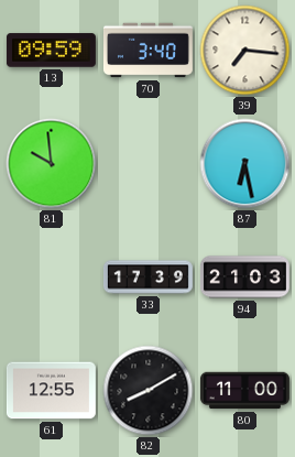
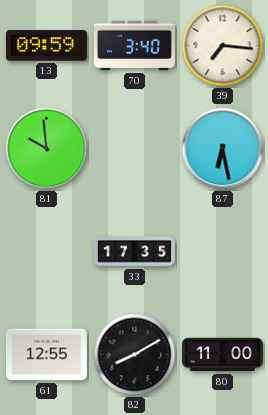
33: 17:39 -> 17:35 (134, 252)
94: 21:03 -> none (244, 278)
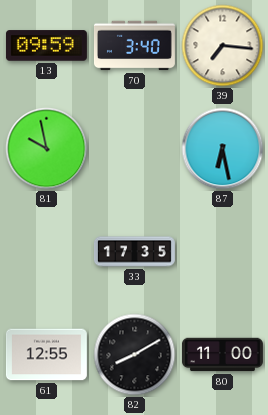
81: 9:59 -> 9:58 (47, 149)
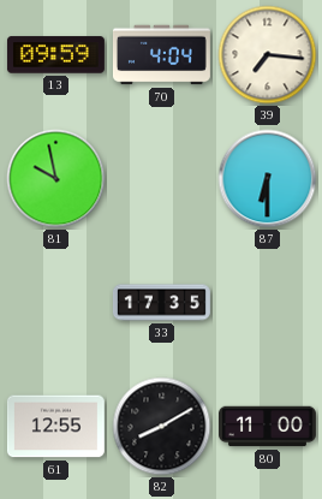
70: 3:40 -> 4:04 (161, 55)
87: 6:28 -> 6:30 (268, 179)
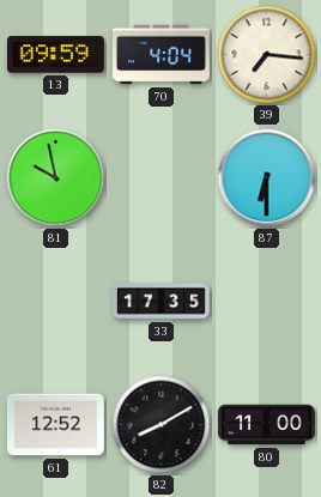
61: 12:55 -> 12:52 (55, 425)
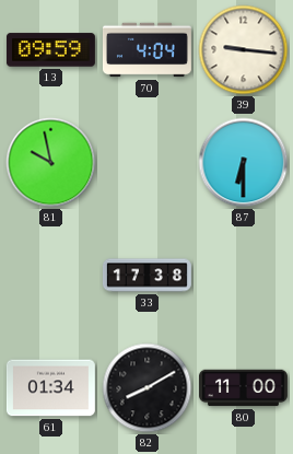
39: 7:16 -> 9:16 (244, 50)
33: 17:35 -> 17:38 (146, 276)
61: 12:52 -> 01:34 (50, 388)
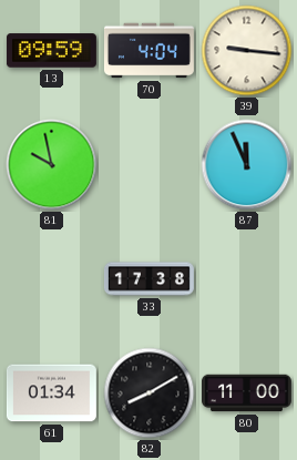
87: 6:30 -> 11:56 (247, 165)
